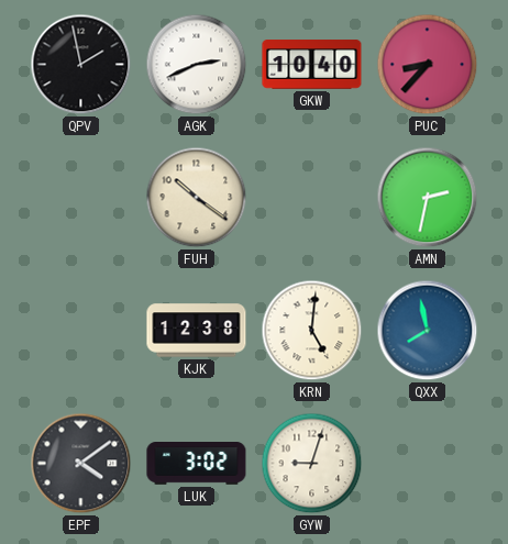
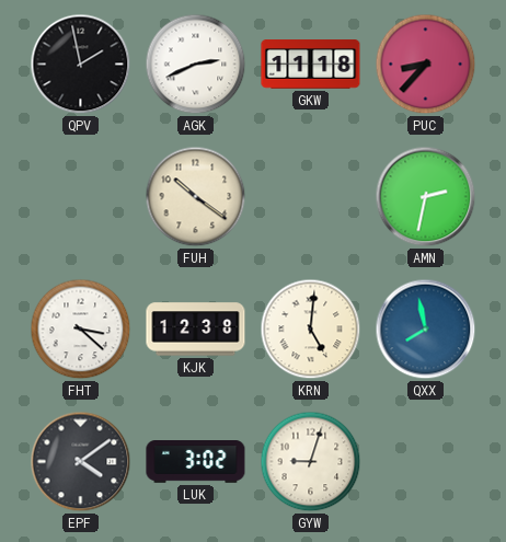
GKW: 10:40 -> 11:18 (311, 65)
FHT: none -> 3:22 (81, 330)
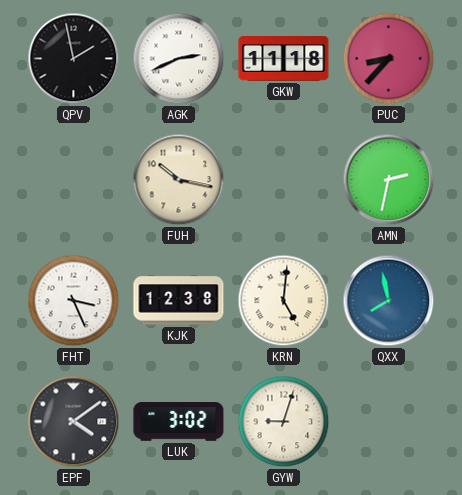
FUH: 10:21 -> 10:17 (179, 180)
FHT: 3:22 -> 3:26 (74, 301)
